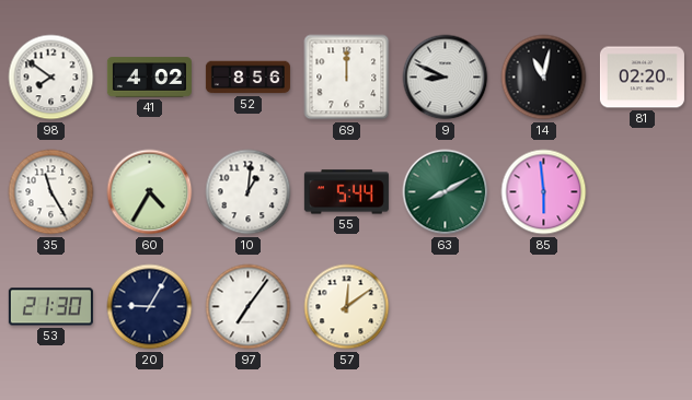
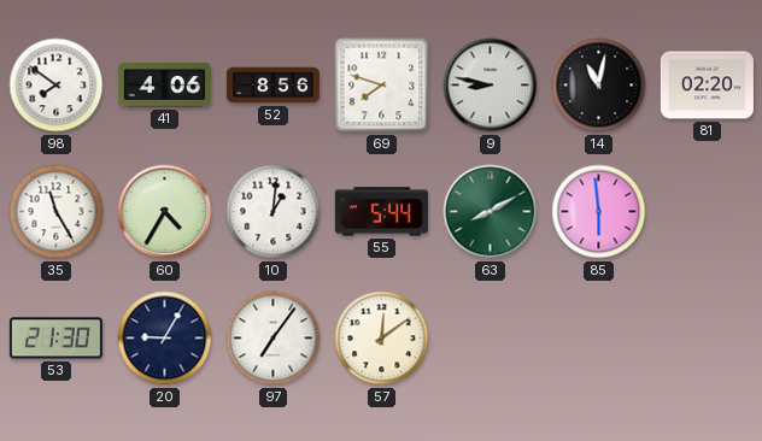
41: 4:02 -> 4:06 (164, 86)
69: 12:00 -> 7:48 (382, 86)
9: 8:49 -> 8:47 (491, 86)
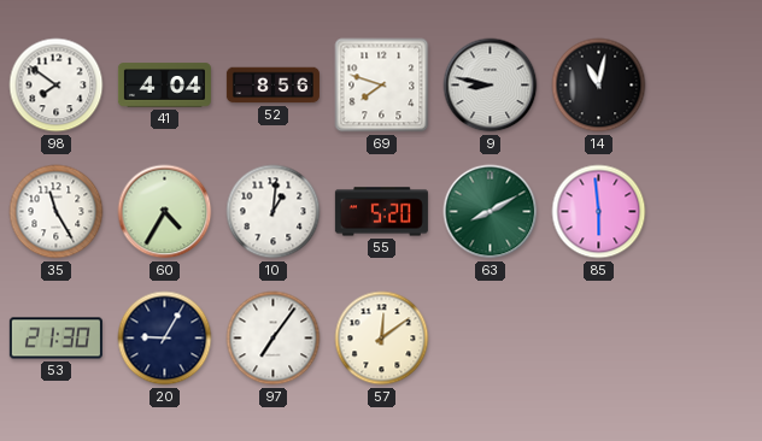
41: 4:06 -> 4:04 (164, 86)
81: 02:20 -> none (707, 86)
55: 5:44 -> 5:20 (381, 212)
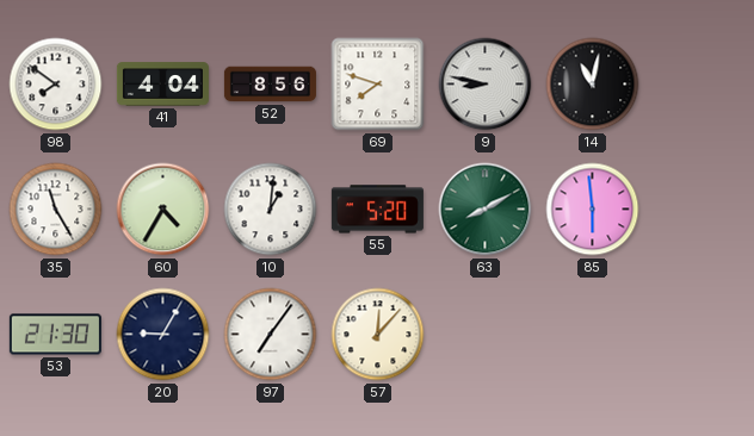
57: 12:09 -> 12:07 (378, 335)
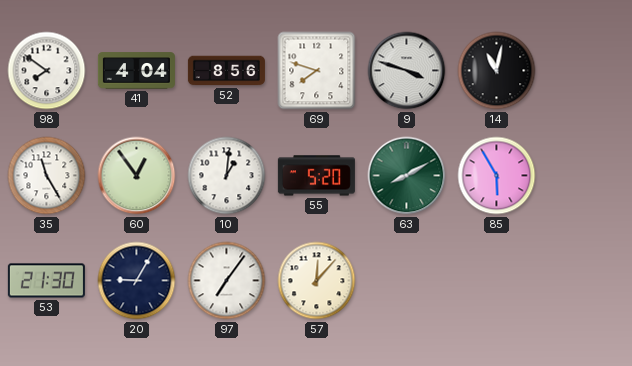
9: 8:47 -> 3:48 (407, 71)
60: 4:35 -> 12:54 (137, 176)
85: 5:59 -> 5:55 (497, 176)
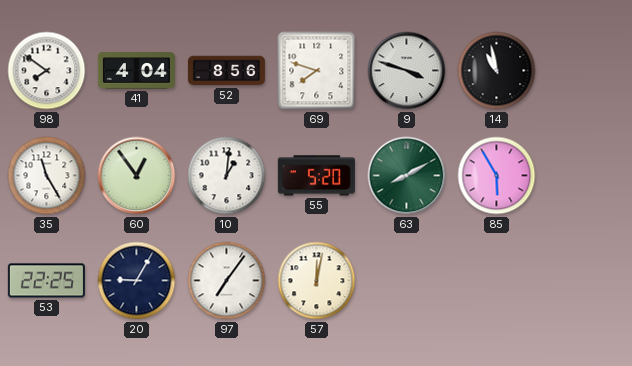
14: 11:02 -> 10:58 (497, 71)
53: 21:30 -> 22:25 (46, 281)
57: 12:07 -> 12:02 (317, 281)
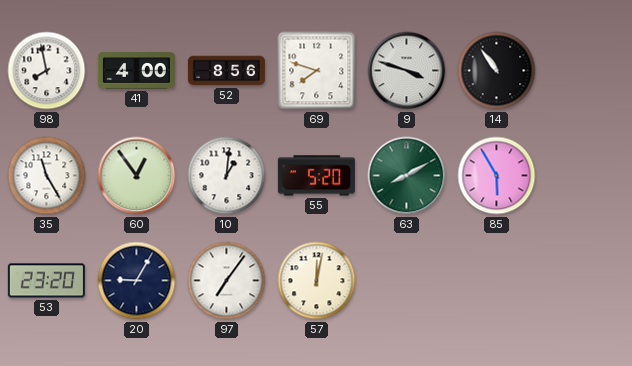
98: 7:51 -> 7:58 (47, 71)
41: 4:04 -> 4:00 (136, 71)
14: 10:58 -> 10:54 (497, 71)
53: 22:25 -> 23:20 (46, 281)
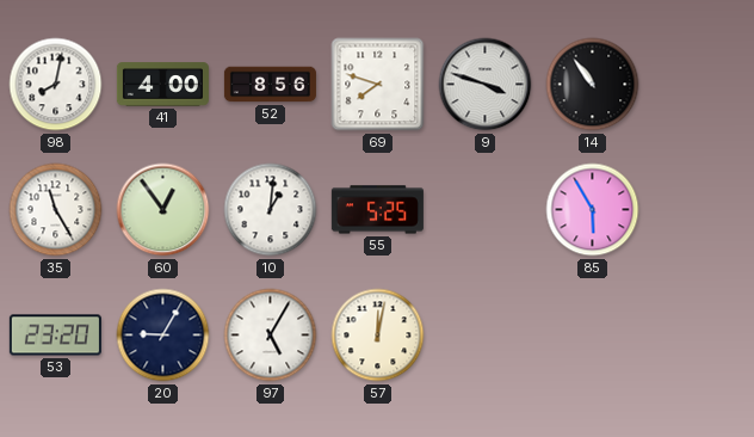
98: 7:58 -> 8:02 (56, 85)
55: 5:20 -> 5:25 (377, 210)
63: 8:10 -> none (407, 176)
97: 7:06 -> 5:05 (271, 336)
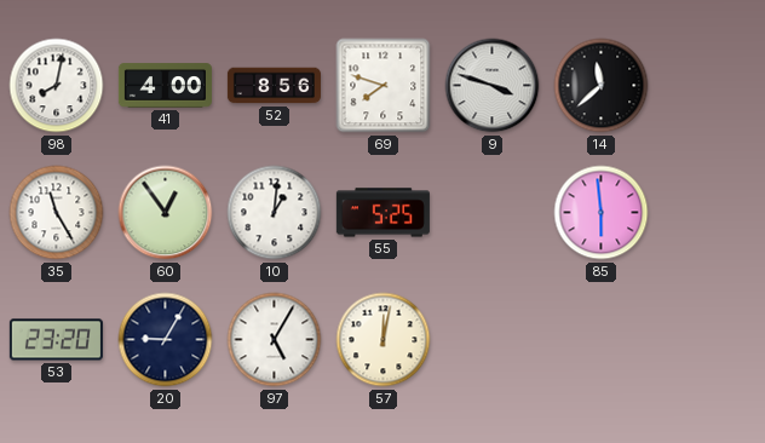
14: 10:54 -> 11:38 (602, 86)
85: 5:55 -> 5:59 (602, 213)
